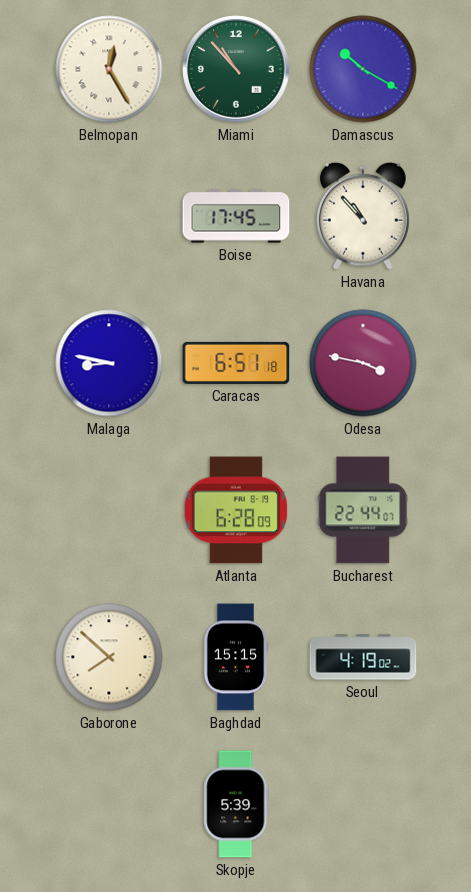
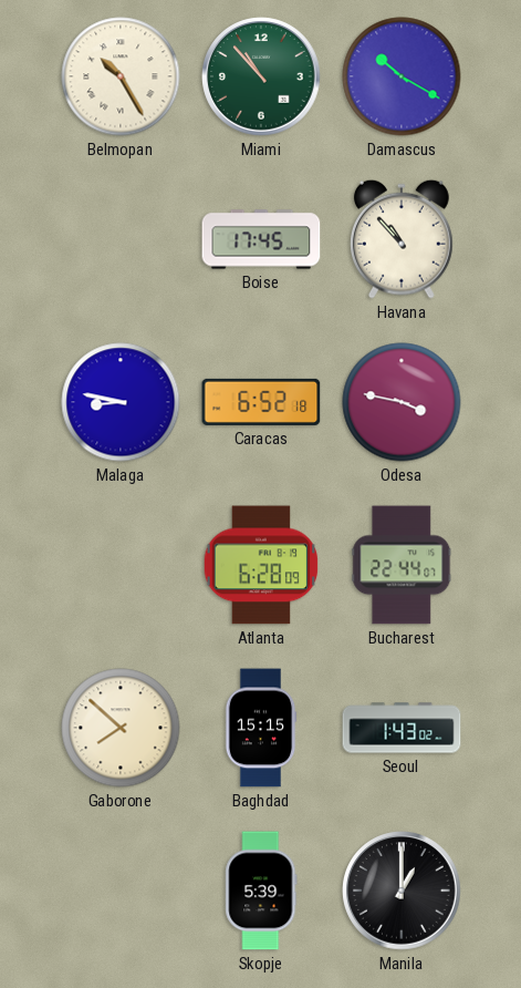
Belmopan: 12:25 -> 10:25 (121, 76)
Caracas: 6:51 -> 6:52 (261, 402)
Seoul: 4:19 -> 1:43 (402, 728)
Manila: none -> 1:00 (402, 891)
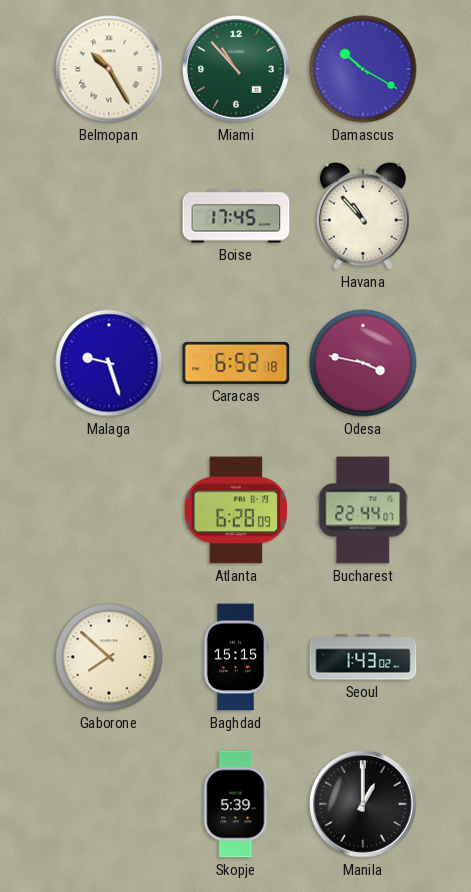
Malaga: 8:47 -> 9:27 (109, 363)
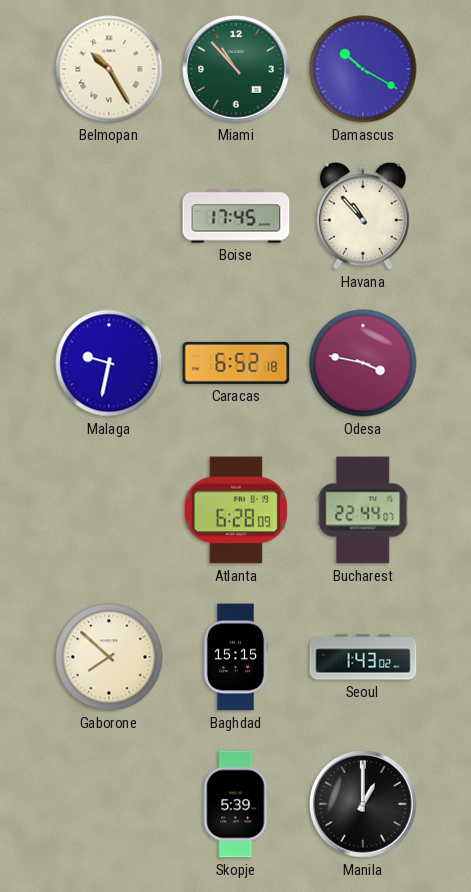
Malaga: 9:27 -> 9:32 (109, 363)
